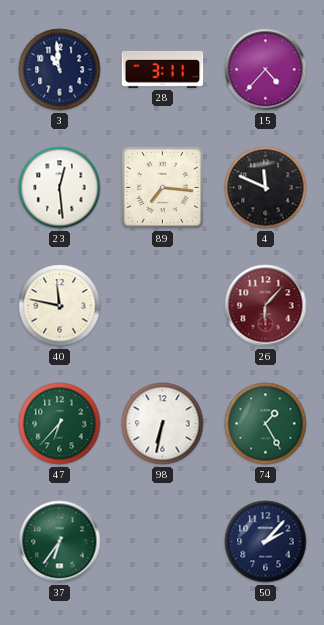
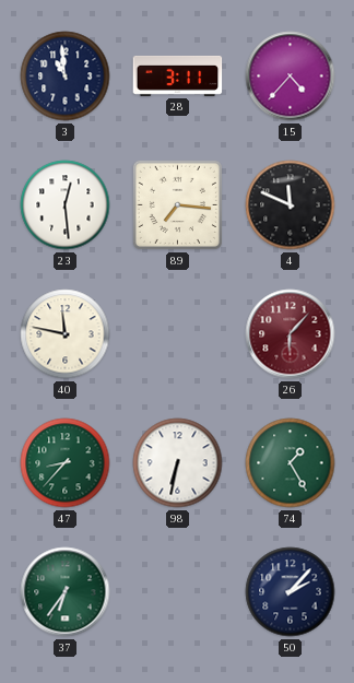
47: 6:37 -> 8:37 (66, 463)
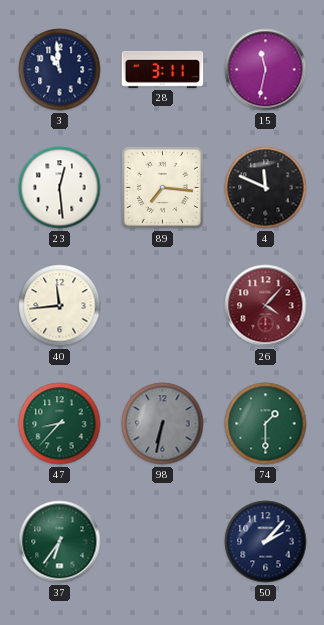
15: 4:37 -> 11:32 (266, 70)
40: 11:47 -> 11:44 (60, 306)
26: 6:07 -> 4:07 (266, 306)
98 dial: white -> grey (163, 424)
74: 1:25 -> 1:30 (266, 424)
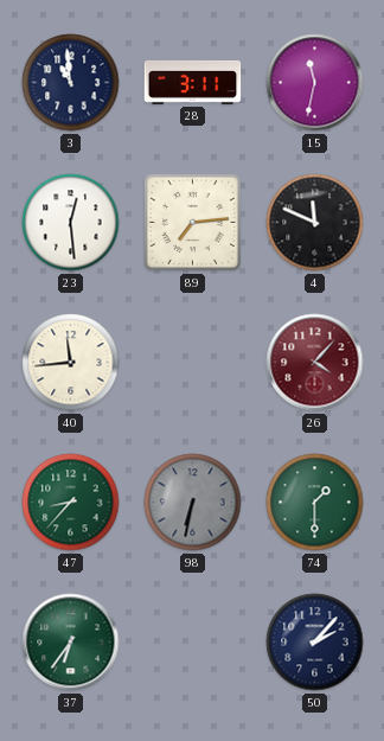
89: 7:16 -> 7:14 (192, 222)
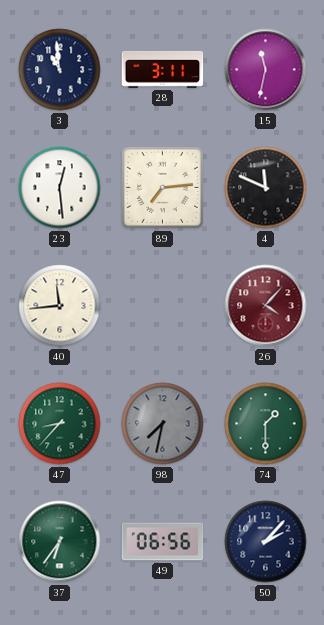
98: 6:32 -> 7:32 (163, 424)
49: none -> 06:56 (163, 542)
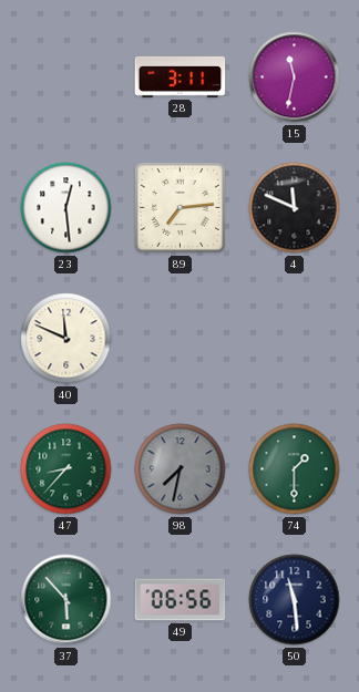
3: 10:59 -> none (60, 70)
40: 11:44 -> 11:49 (66, 339)
26: 4:07 -> none (266, 306)
37: 6:36 -> 5:53 (66, 600)
50: 2:07 -> 11:29 (295, 600)
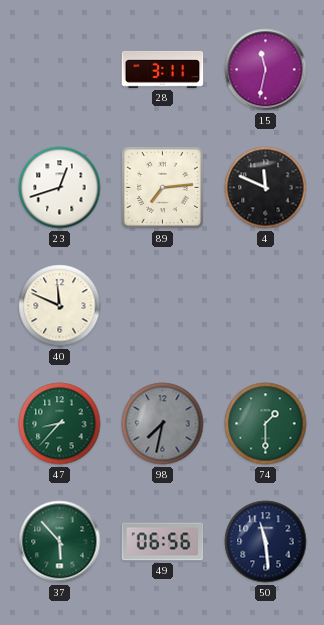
23: 12:29 -> 12:42 (60, 188)
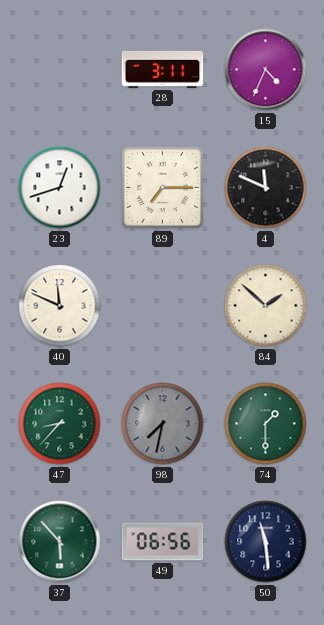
15: 11:32 -> 4:34 (266, 70)
89: 7:14 -> 7:15 (162, 187)
84: none -> 1:52 (266, 306)
